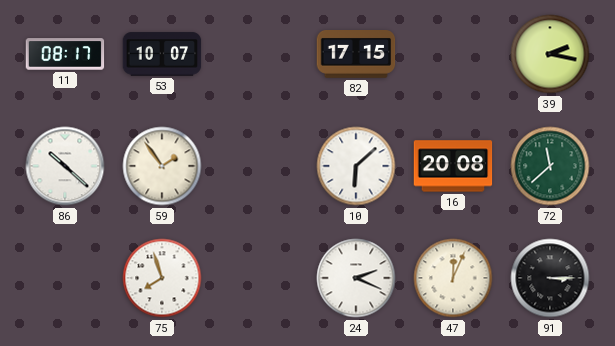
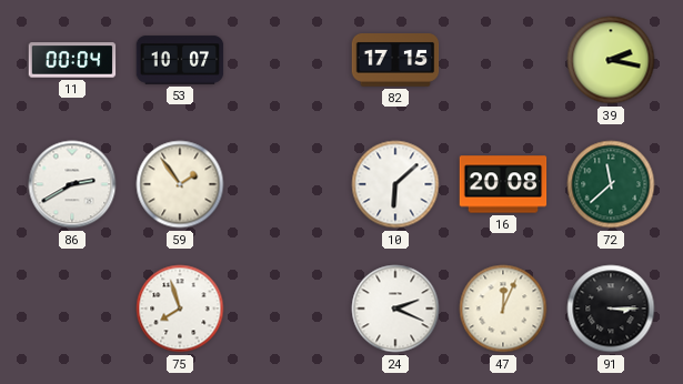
11: 08:17 -> 00:04 (72, 60)
86: 10:22 -> 2:40 (72, 184)
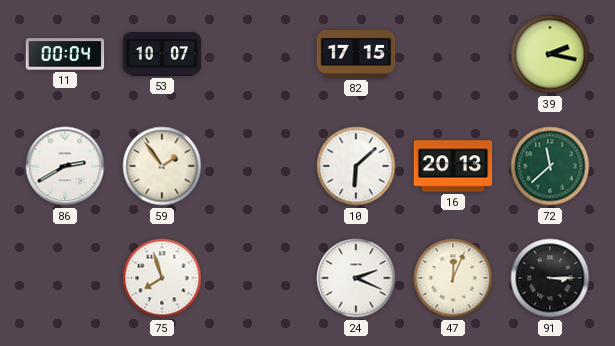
16: 20:08 -> 20:13 (453, 166)
